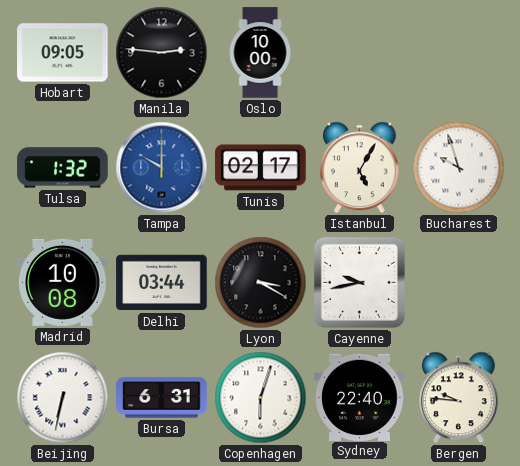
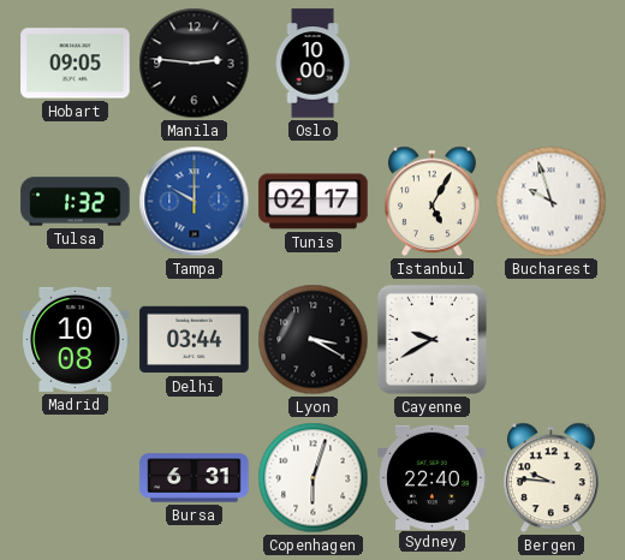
Cayenne: 9:43 -> 9:40 (431, 339)
Beijing: 6:32 -> none (63, 398)
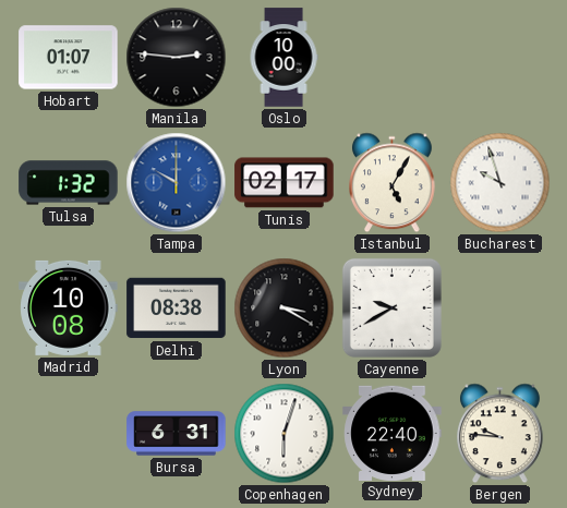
Hobart: 09:05 -> 01:07 (69, 58)
Delhi: 03:44 -> 08:38 (177, 309)
